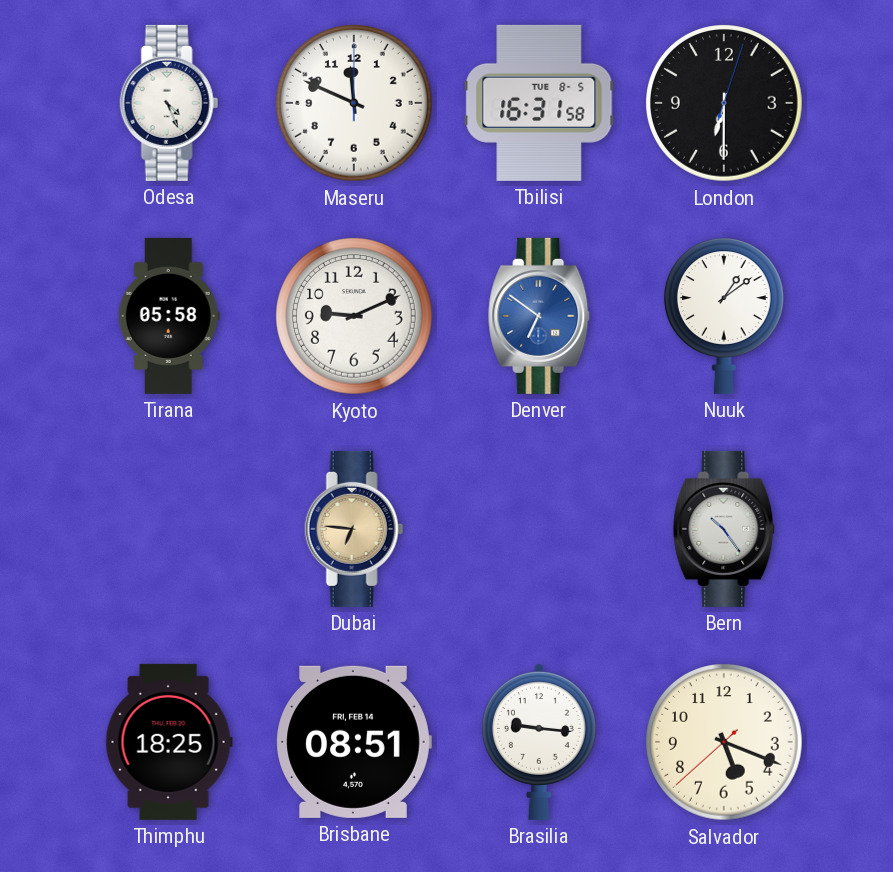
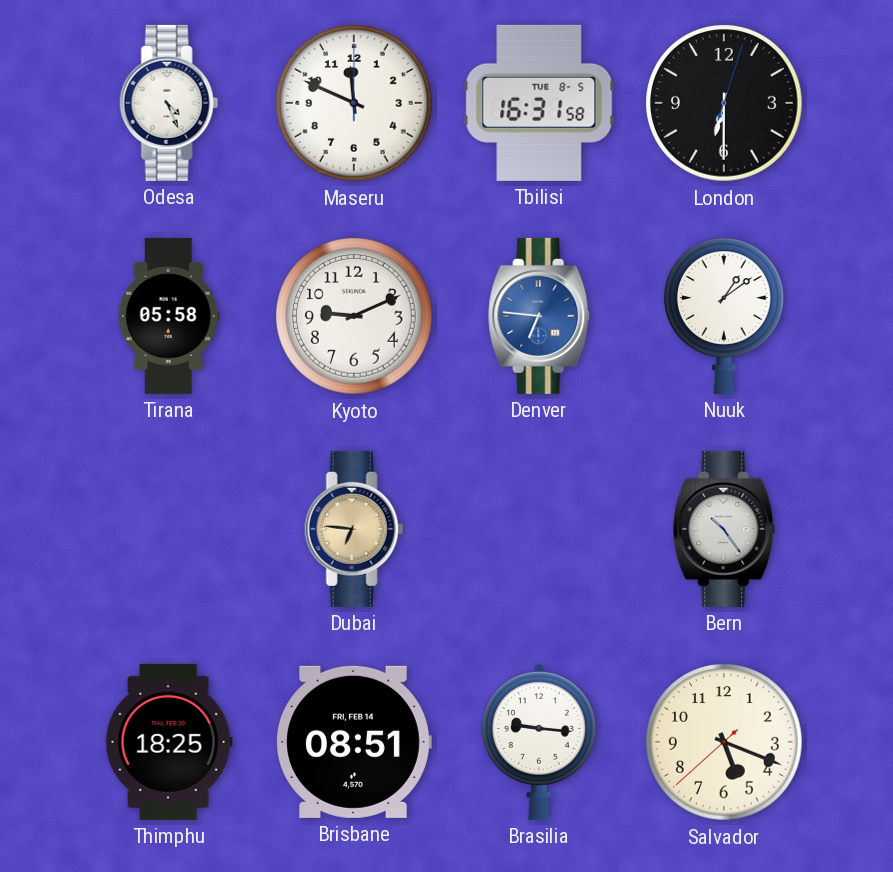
Denver: 6:51 -> 6:46 (540, 316)
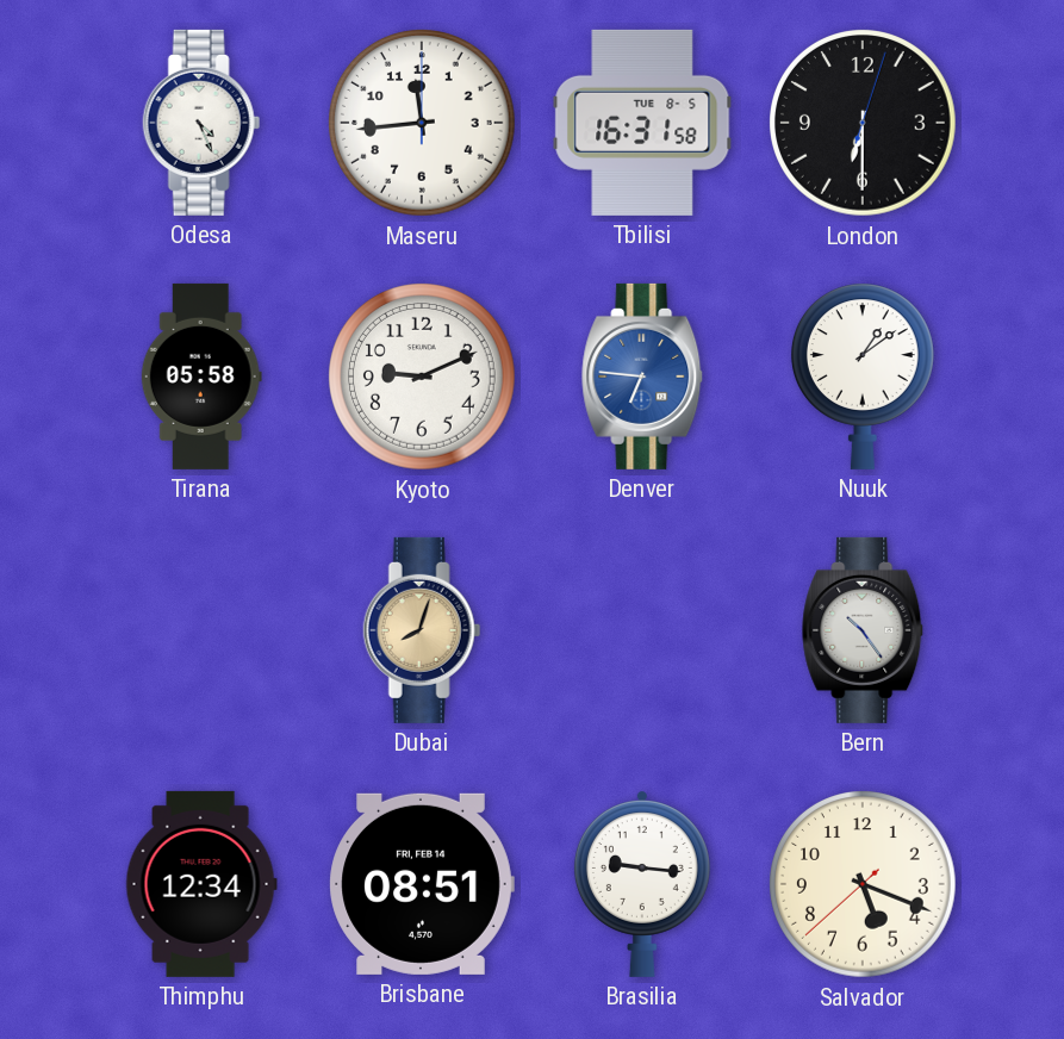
Maseru: 11:49 -> 11:44 (423, 124)
Dubai: 6:46 -> 8:03 (422, 630)
Thimphu: 18:25 -> 12:34 (201, 884)
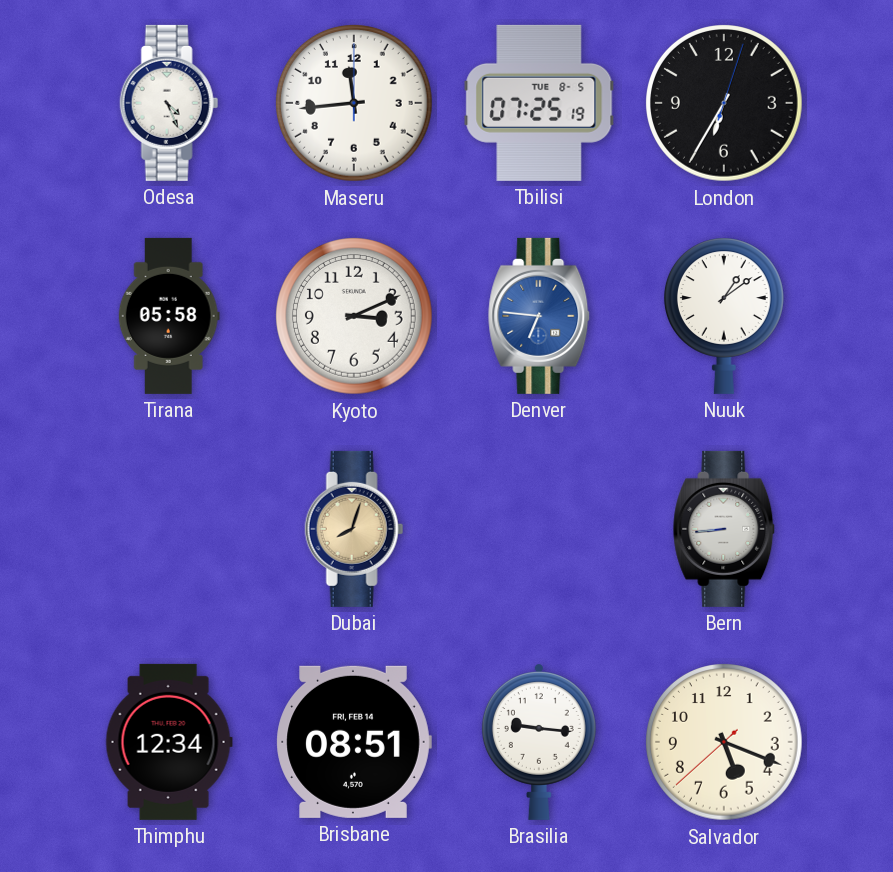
Tbilisi: 16:31 -> 07:25 (539, 103)
London: 6:30 -> 6:35 (725, 104)
Kyoto: 9:11 -> 3:11 (355, 317)
Bern: 10:24 -> 8:44 (725, 529)
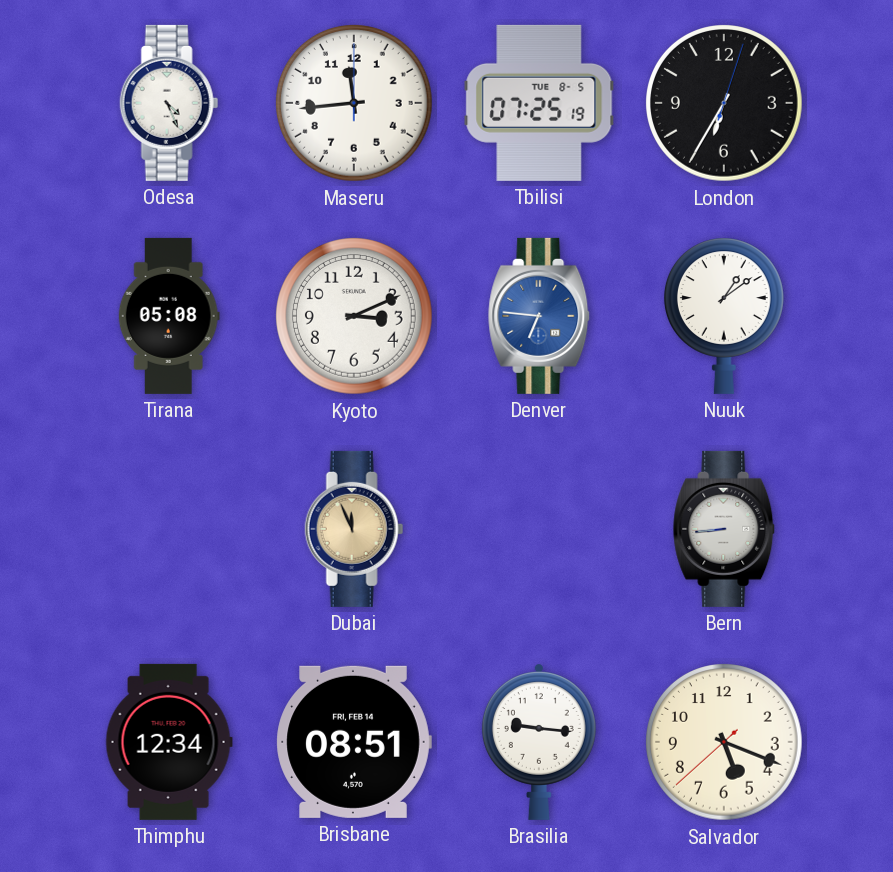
Tirana: 05:58 -> 05:08 (169, 316)
Dubai: 8:03 -> 11:56 (354, 529)
